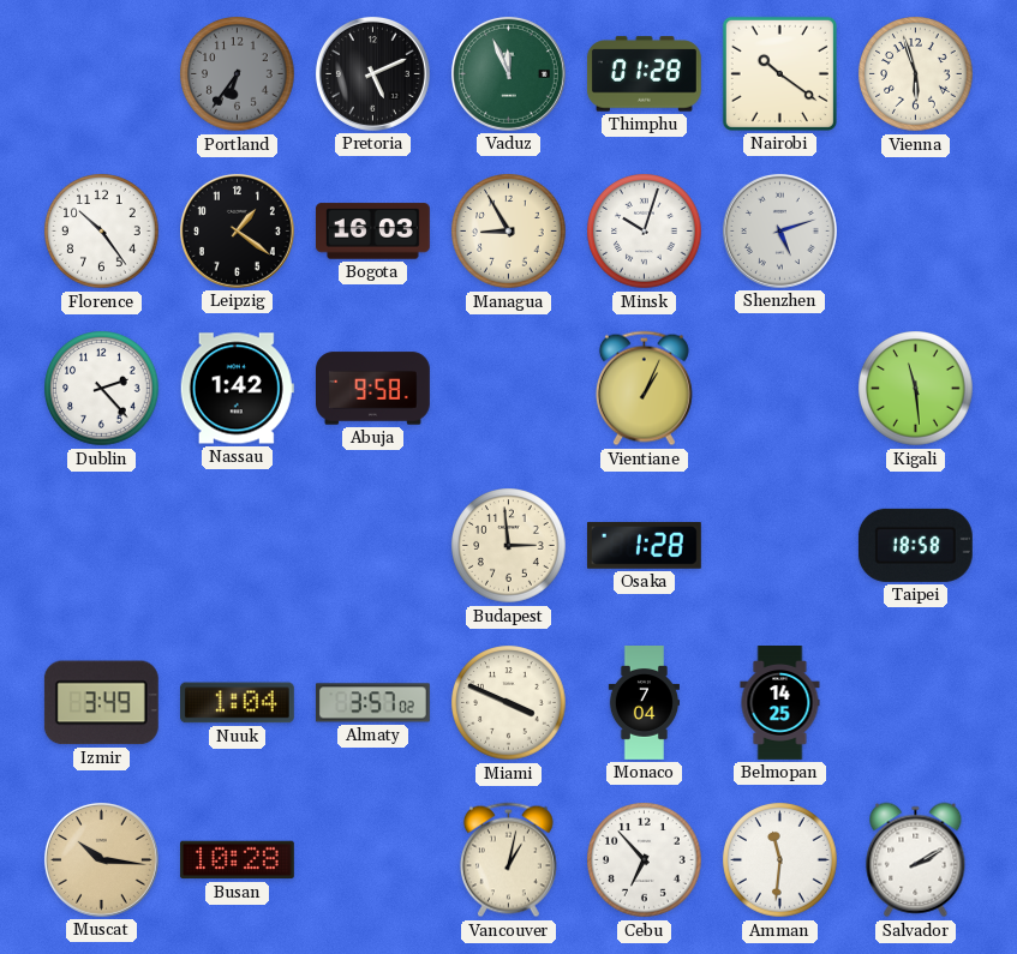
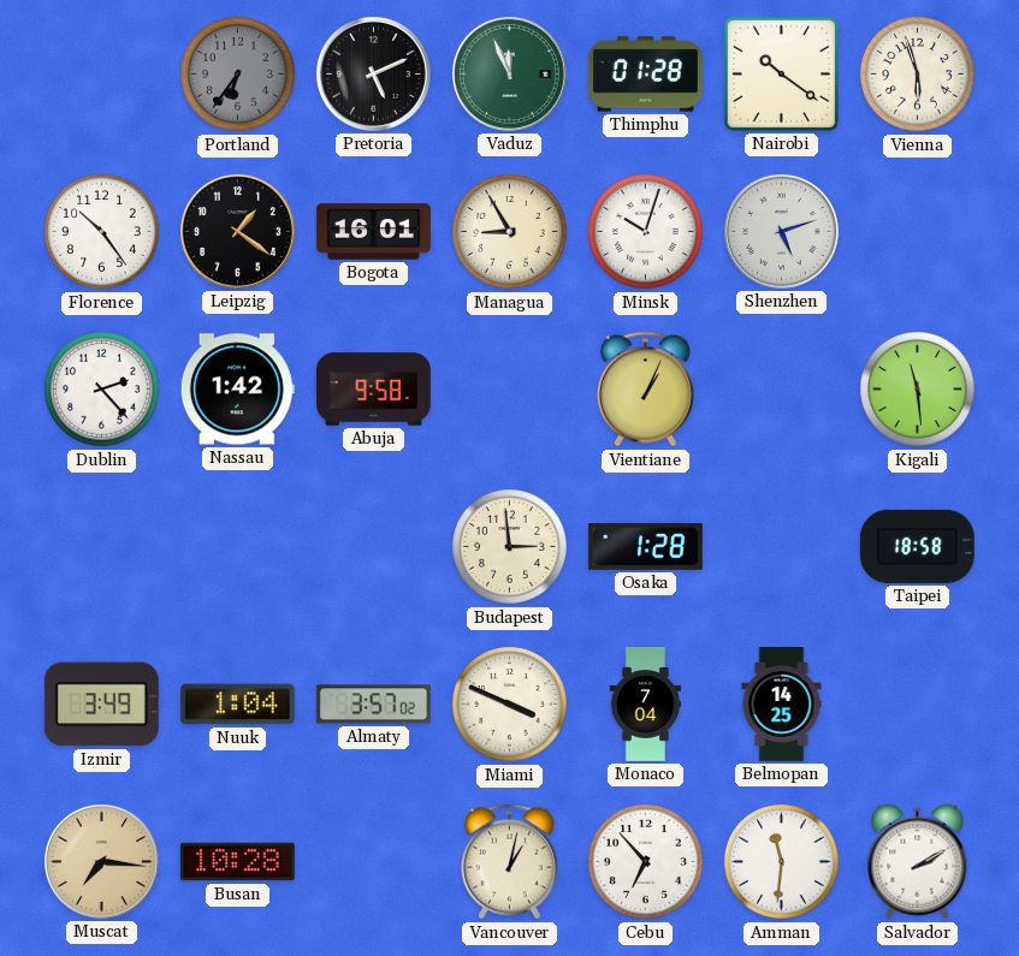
Bogota: 16:03 -> 16:01 (373, 232)
Muscat: 10:16 -> 7:16 (101, 861)
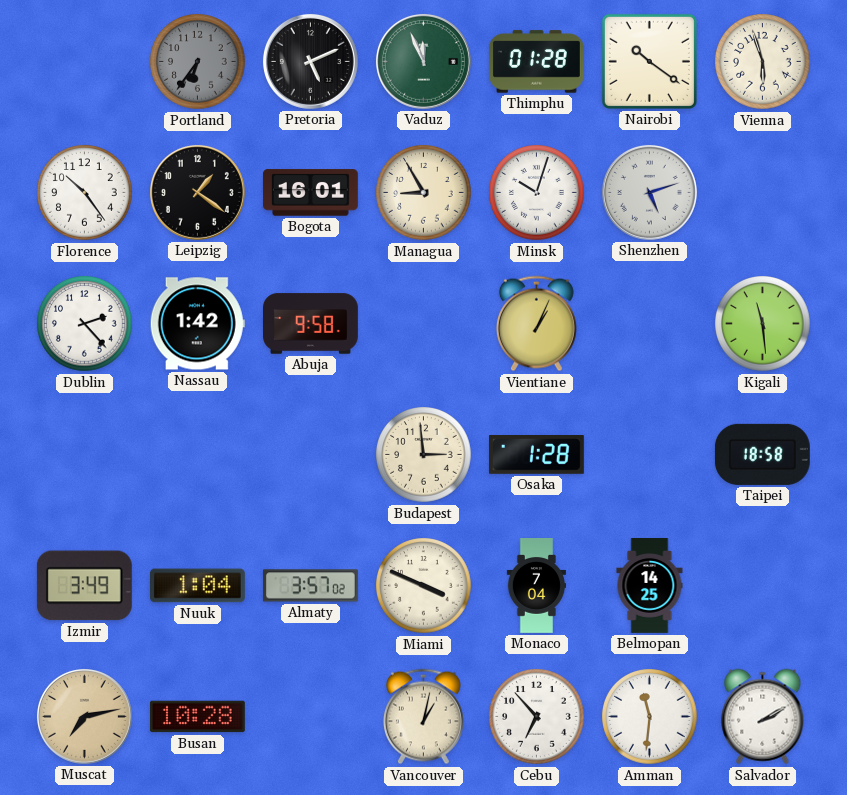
Muscat: 7:16 -> 7:13 (84, 716)
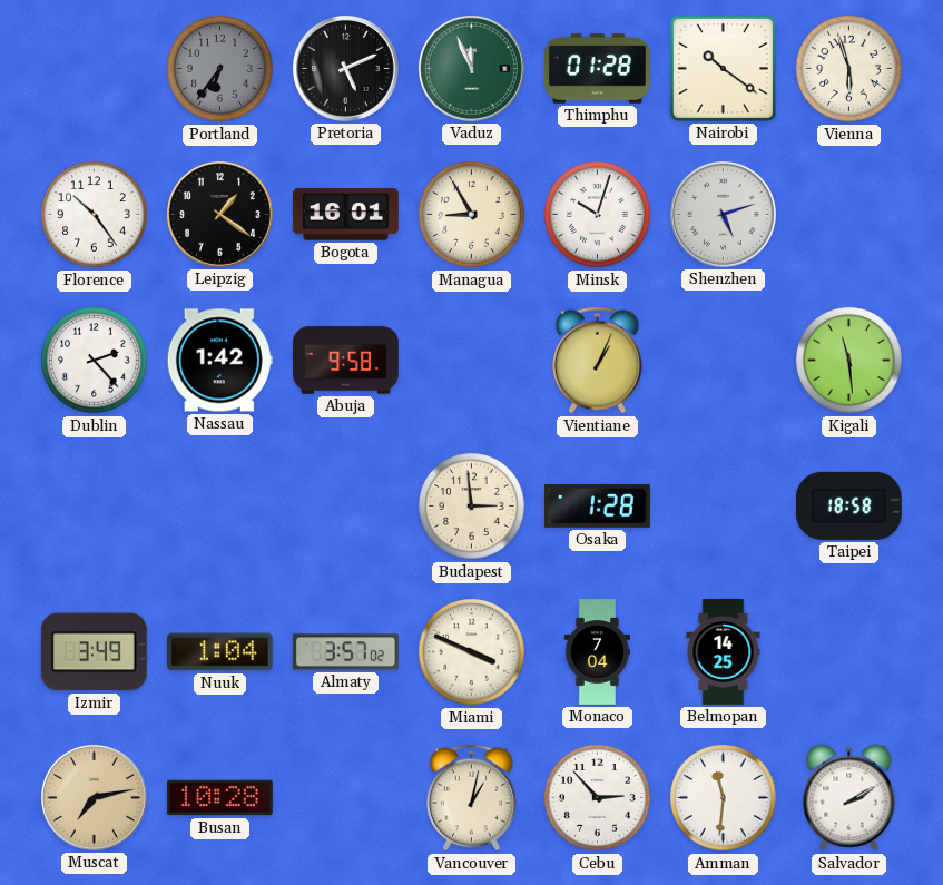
Cebu: 6:53 -> 2:53 (598, 798)
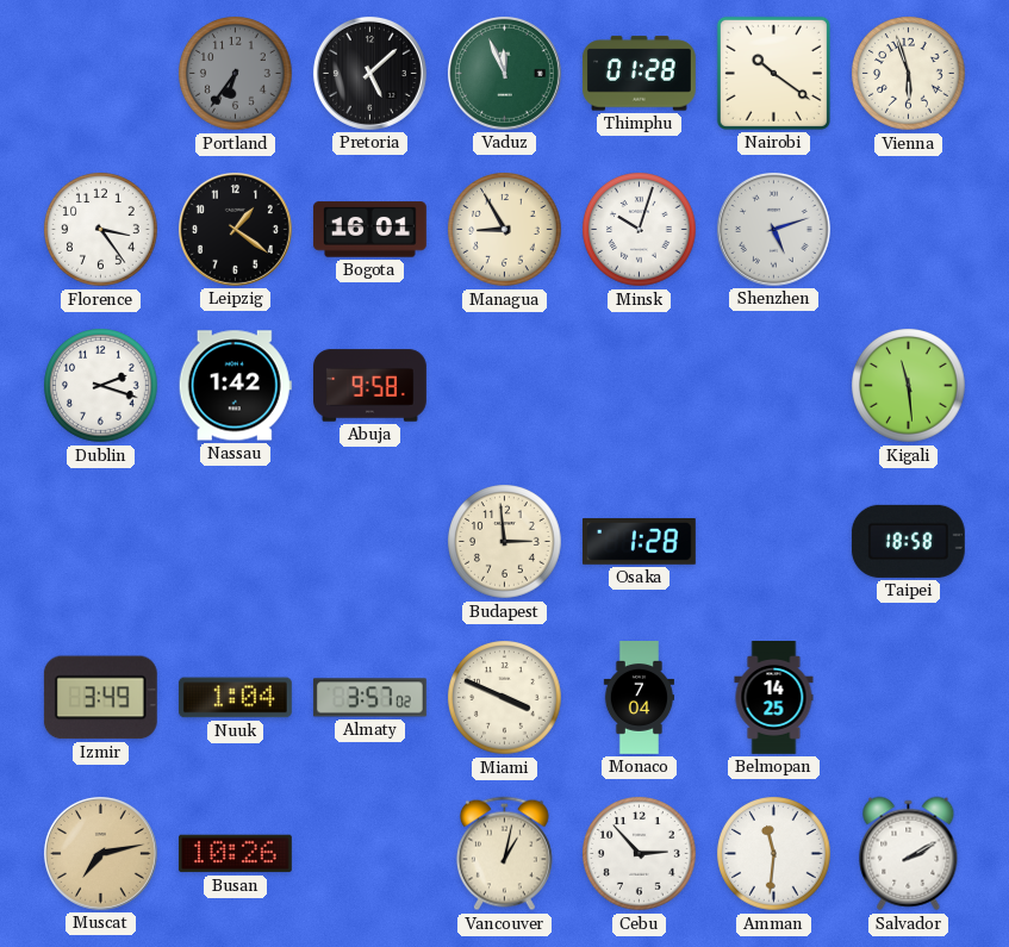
Pretoria: 5:11 -> 5:08 (369, 73)
Florence: 10:24 -> 3:24 (101, 230)
Dublin: 2:23 -> 2:18 (101, 386)
Vientiane: 1:04 -> none (597, 361)
Busan: 10:28 -> 10:26 (235, 854)
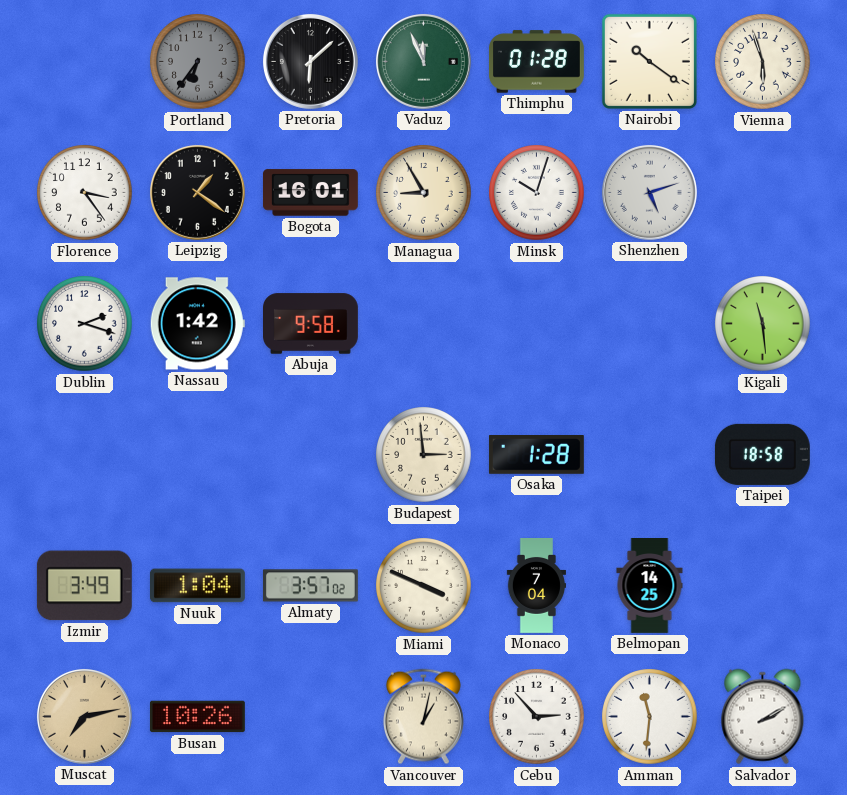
Pretoria: 5:08 -> 6:08 (310, 61)
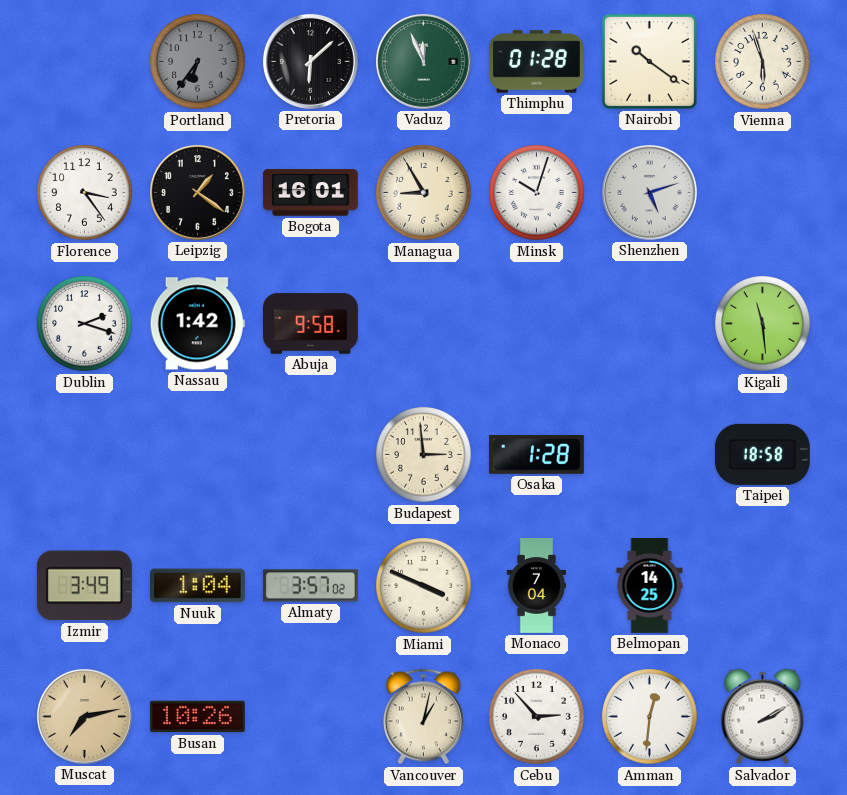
Amman: 11:31 -> 12:31 (650, 717)
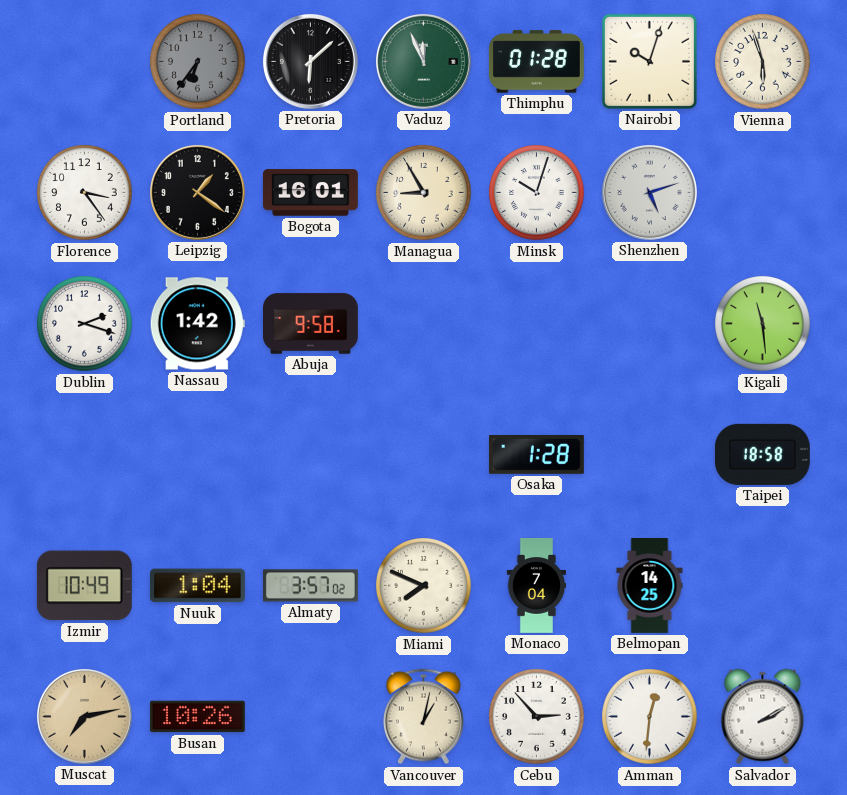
Nairobi: 10:21 -> 10:03 (649, 61)
Budapest: 2:59 -> none (424, 455)
Izmir: 3:49 -> 10:49 (84, 586)
Miami: 3:49 -> 7:49 (424, 586)
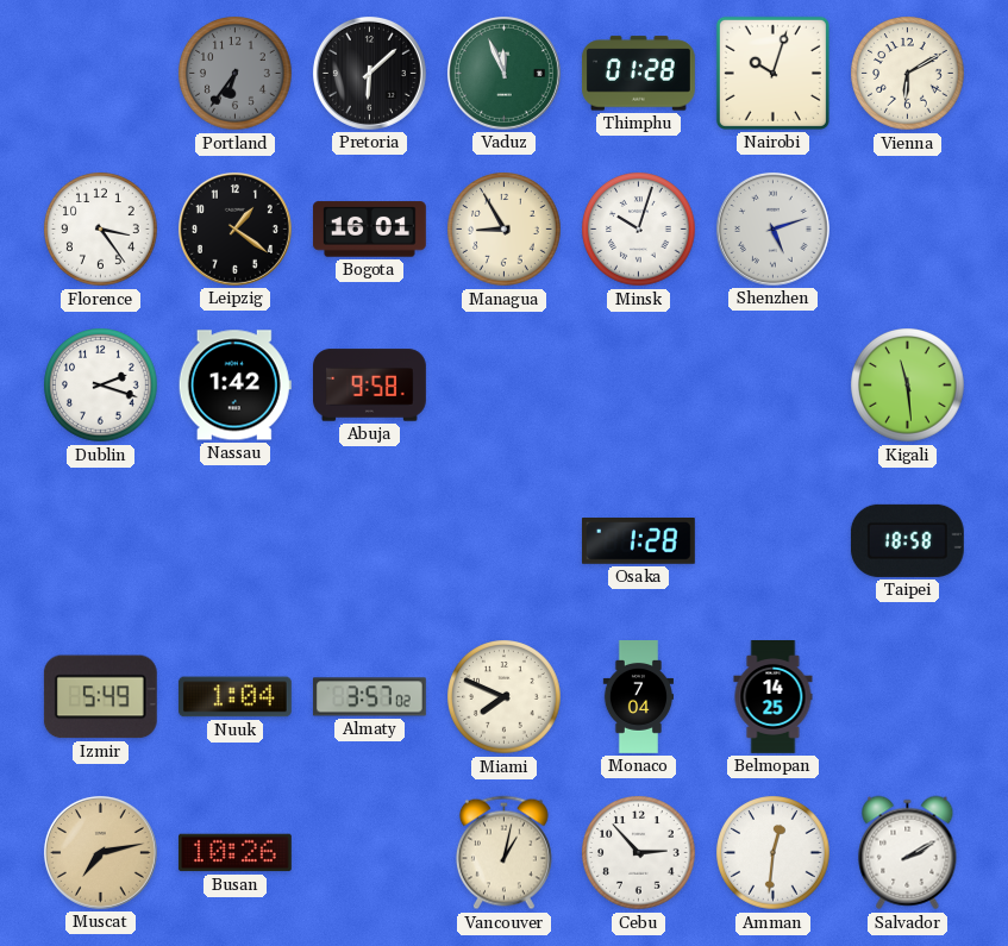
Vienna: 5:57 -> 6:10 (908, 74)
Izmir: 10:49 -> 5:49 (100, 697)
